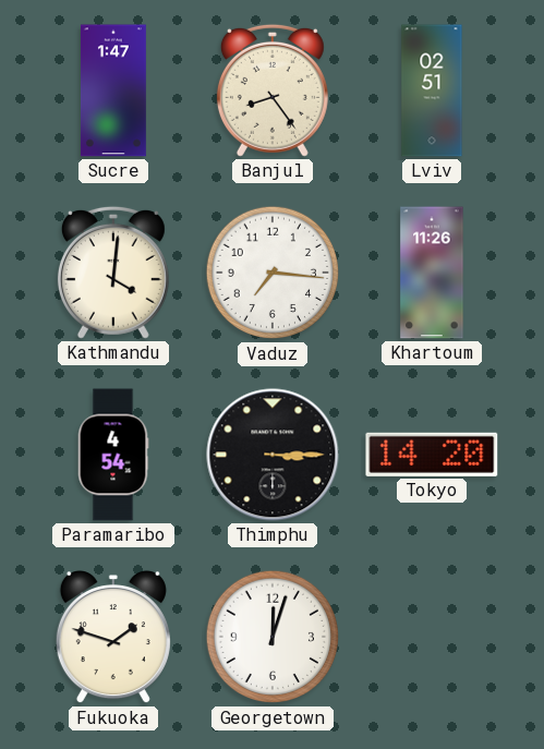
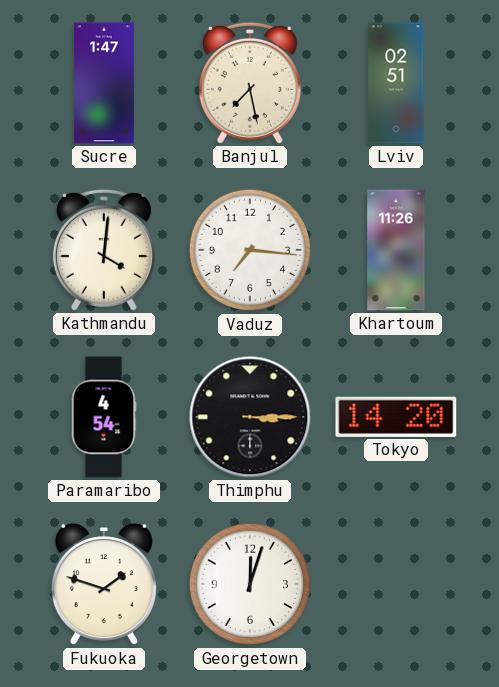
Banjul: 8:24 -> 7:28 (250, 83)
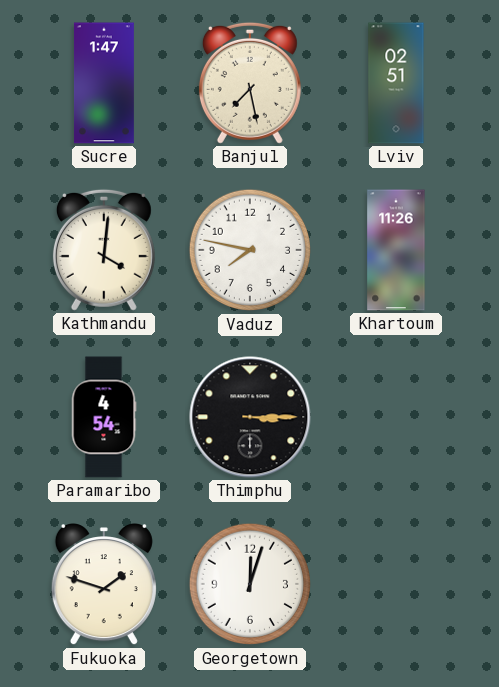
Vaduz: 7:16 -> 7:47 (250, 250)
Tokyo: 14:20 -> none (396, 417)
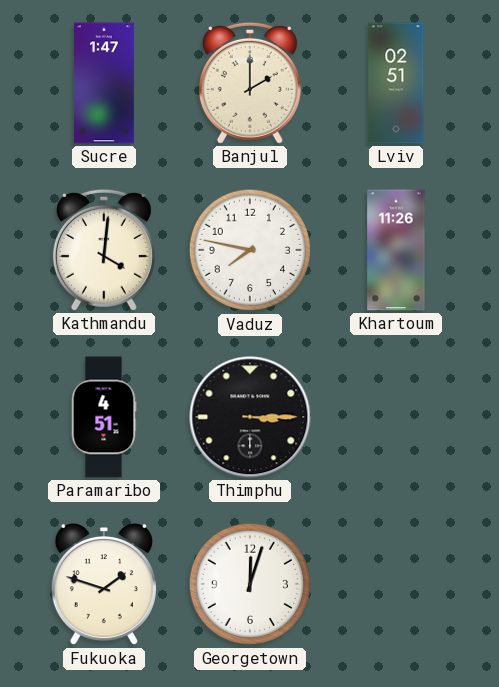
Banjul: 7:28 -> 2:00 (250, 83)
Paramaribo: 4:54 -> 4:51 (104, 417)
